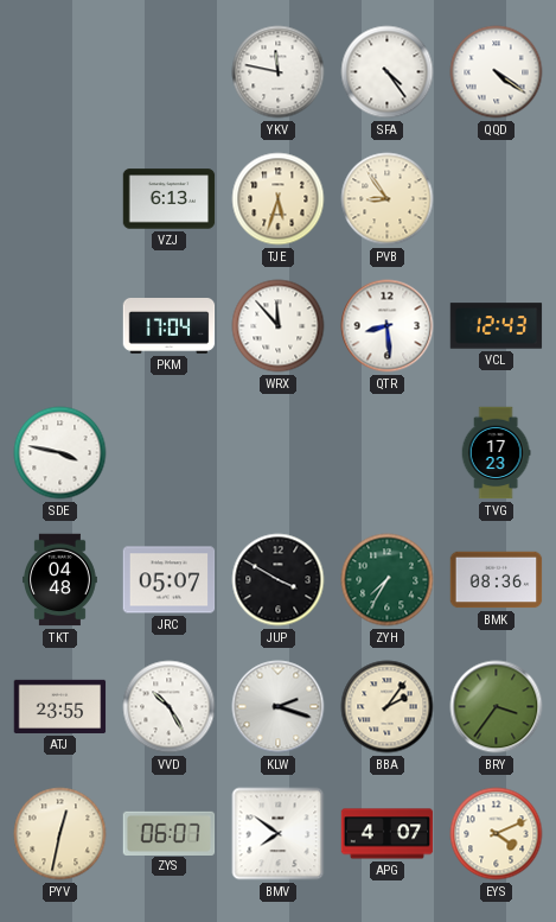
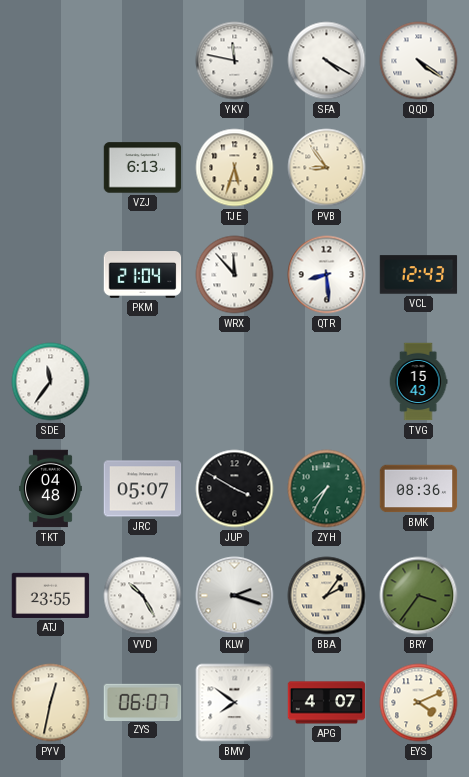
SFA: 4:24 -> 4:20 (327, 61)
PKM: 17:04 -> 21:04 (143, 275)
SDE: 3:47 -> 11:36 (51, 382)
TVG: 17:23 -> 15:43 (418, 382)
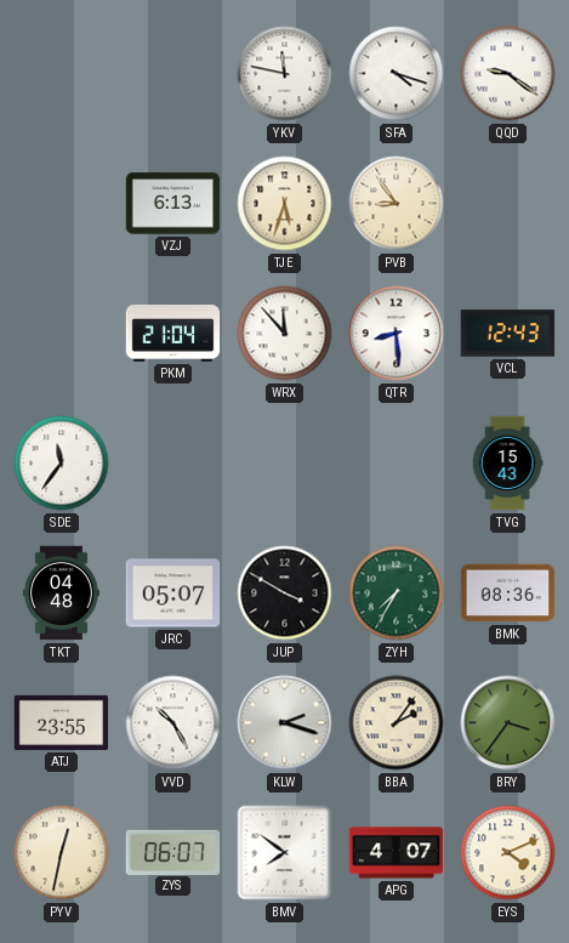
SFA: 4:20 -> 4:18 (397, 74)
QQD: 4:21 -> 9:21 (508, 74)
